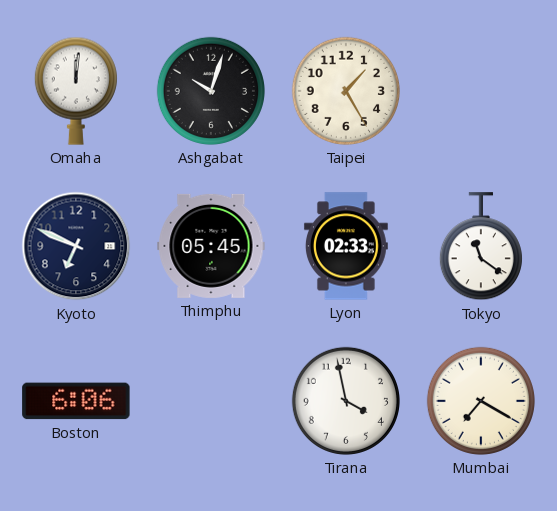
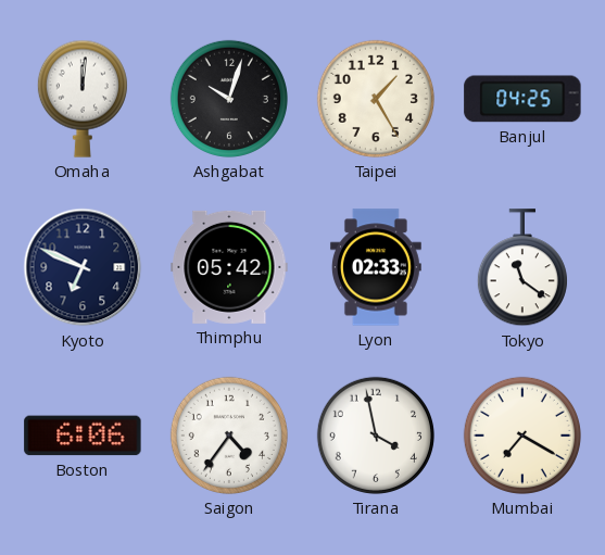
Banjul: none -> 04:25 (522, 99)
Thimphu: 05:45 -> 05:42 (229, 267)
Saigon: none -> 4:36 (229, 436)
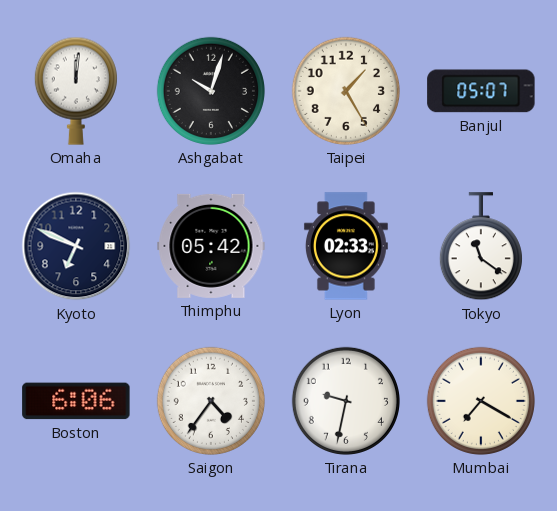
Banjul: 04:25 -> 05:07 (481, 91)
Tirana: 3:58 -> 9:32 (346, 401)
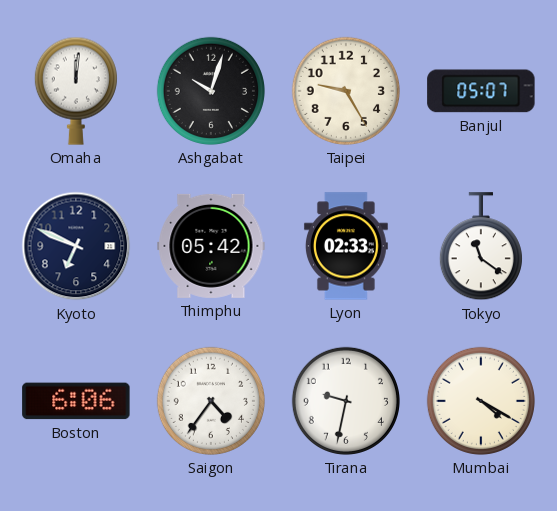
Taipei: 1:25 -> 9:25 (346, 91)
Mumbai: 7:20 -> 4:20 (481, 401)
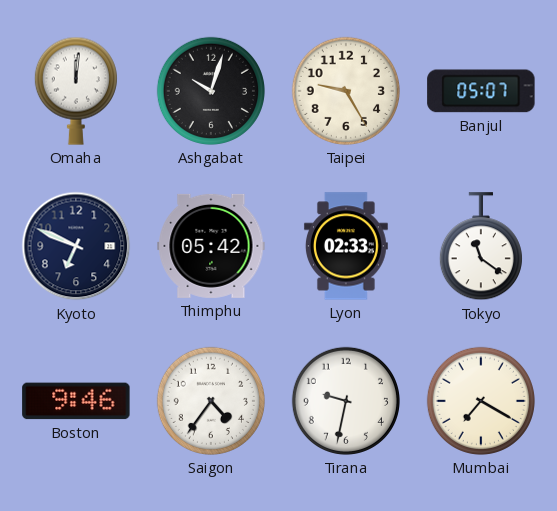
Boston: 6:06 -> 9:46 (76, 401)
Mumbai: 4:20 -> 7:20 (481, 401)
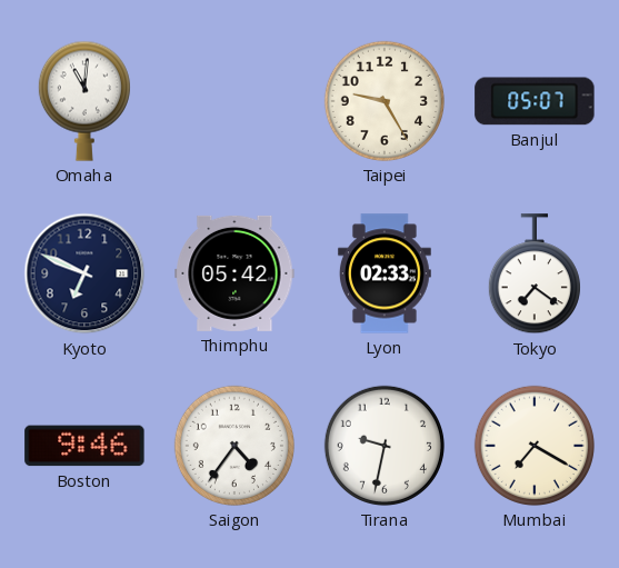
Omaha: 12:01 -> 11:01 (84, 101)
Ashgabat: 10:03 -> none (211, 91)
Tokyo: 11:21 -> 7:21 (535, 275)
